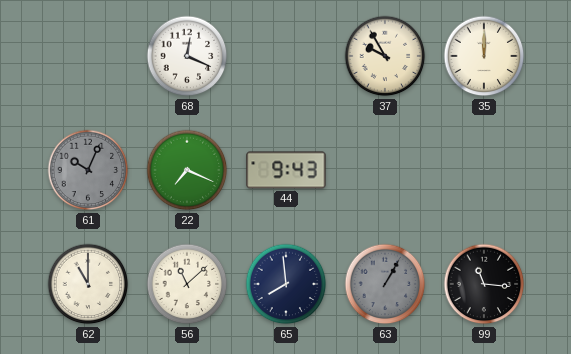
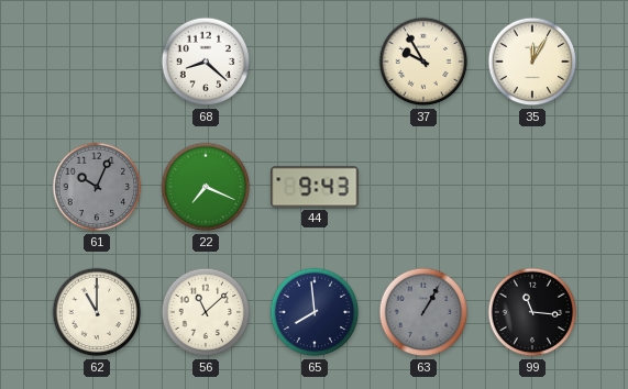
68: 12:19 -> 8:22 (206, 62)
35: 12:00 -> 12:05 (532, 62)
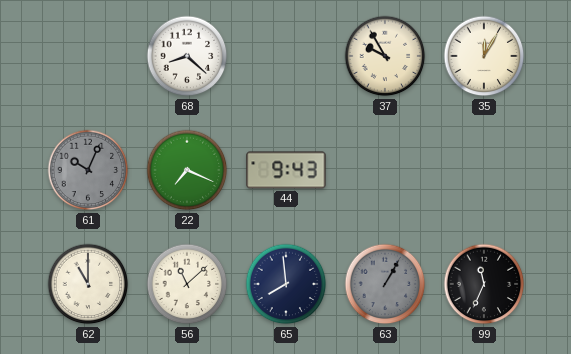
99: 11:16 -> 11:34 (484, 284)
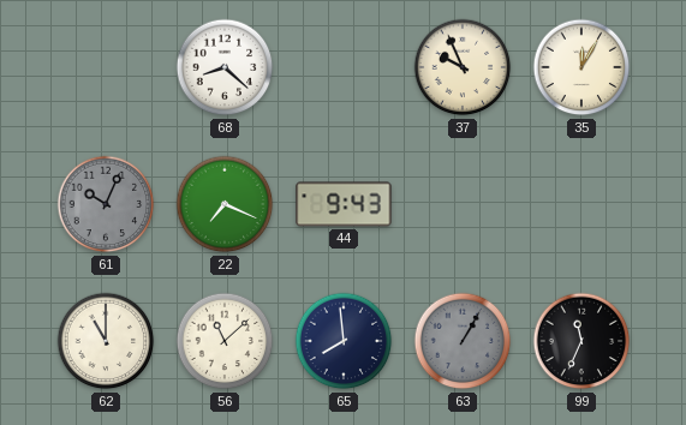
37: 9:55 -> 9:56 (463, 67)
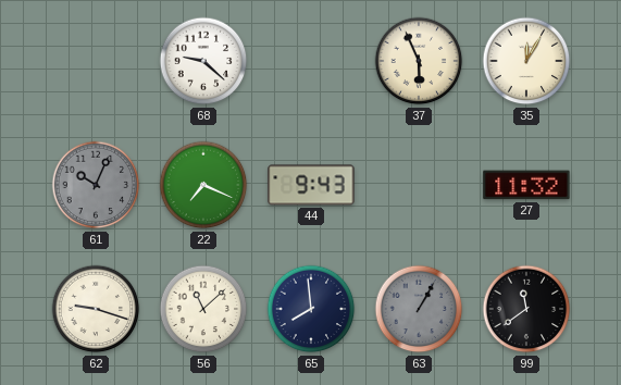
68: 8:22 -> 9:22 (203, 61)
37: 9:56 -> 5:56 (419, 61)
27: none -> 11:32 (526, 185)
62: 11:00 -> 9:18 (96, 309)
99: 11:34 -> 11:39 (526, 309)
